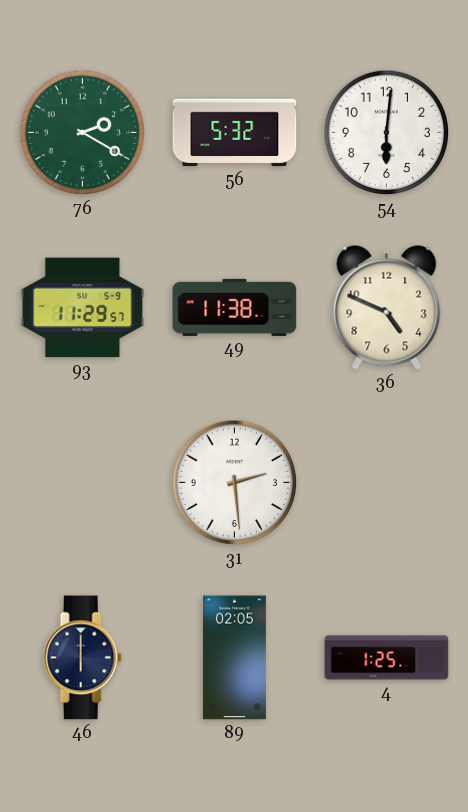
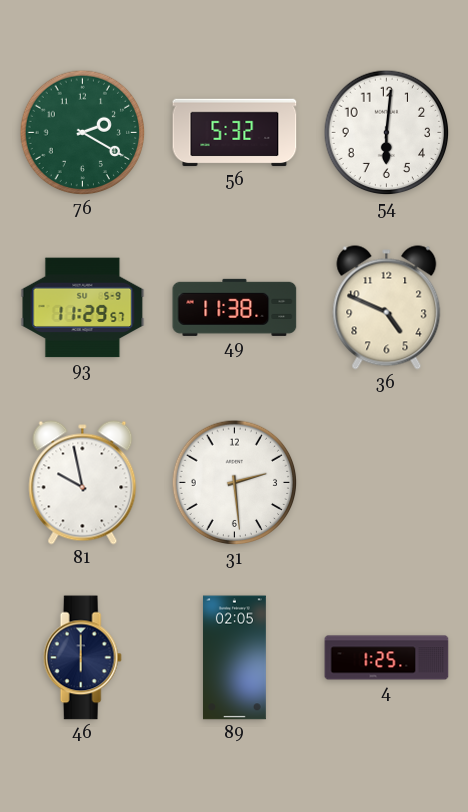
81: none -> 9:58 (83, 483)
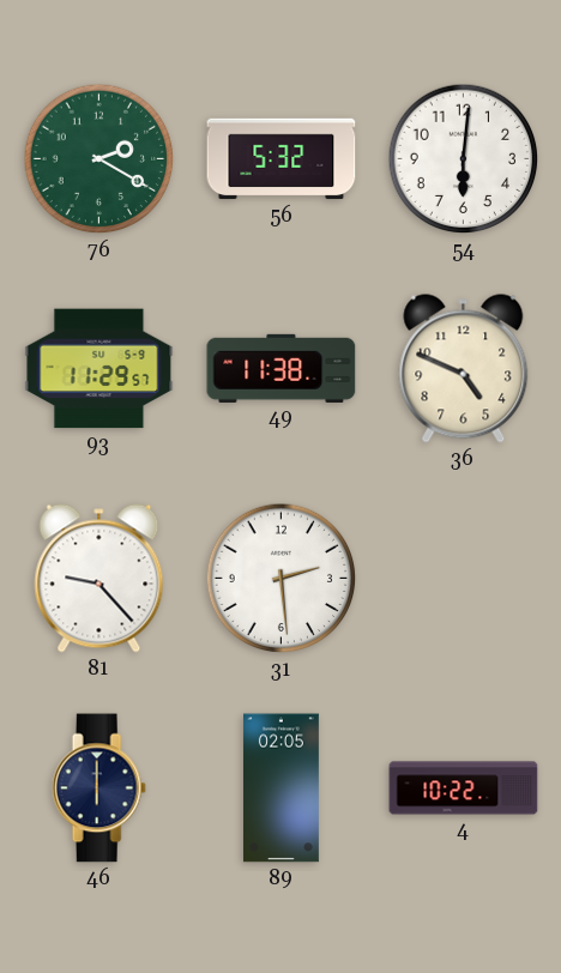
81: 9:58 -> 9:23 (99, 579)
4: 1:25 -> 10:22 (464, 788)
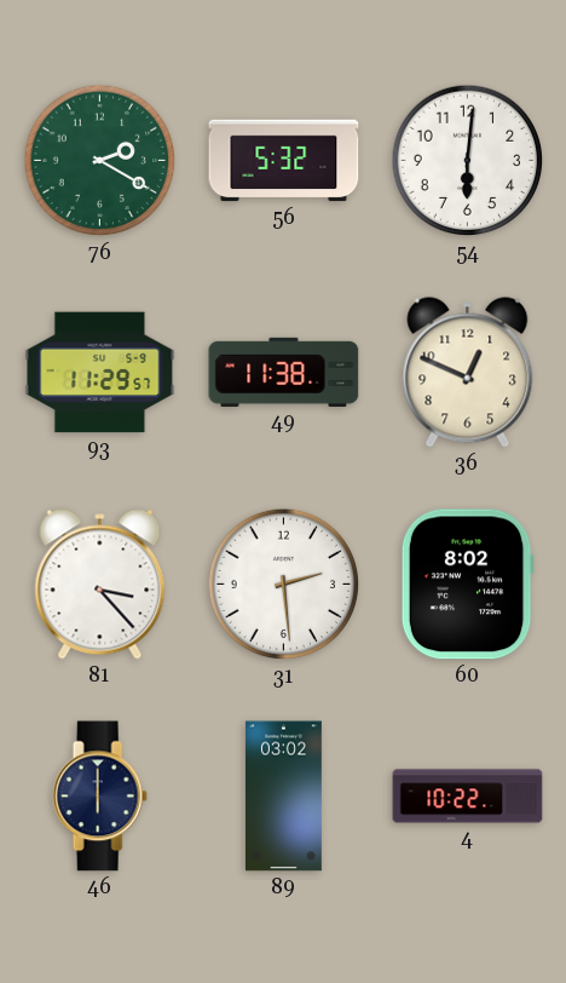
36: 4:49 -> 12:49 (468, 373)
81: 9:23 -> 3:23 (100, 585)
60: none -> 8:02 (467, 585)
89: 02:05 -> 03:02 (283, 797)
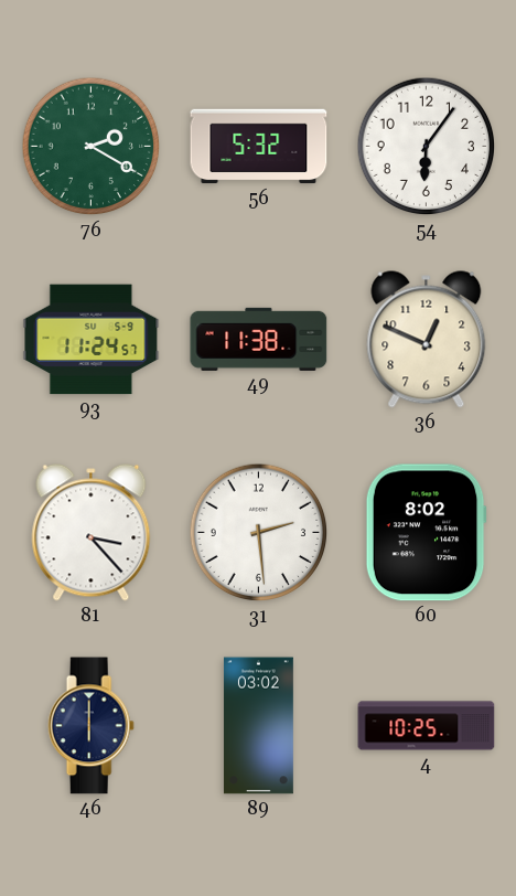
54: 6:01 -> 6:06 (427, 147)
93: 11:29 -> 11:24 (92, 340)
4: 10:22 -> 10:25 (427, 726)
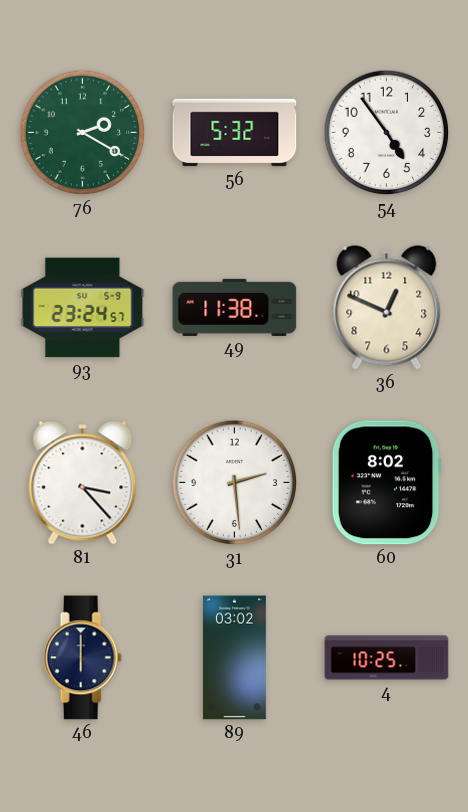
54: 6:06 -> 4:54 (387, 133)
93: 11:24 -> 23:24 (83, 308)
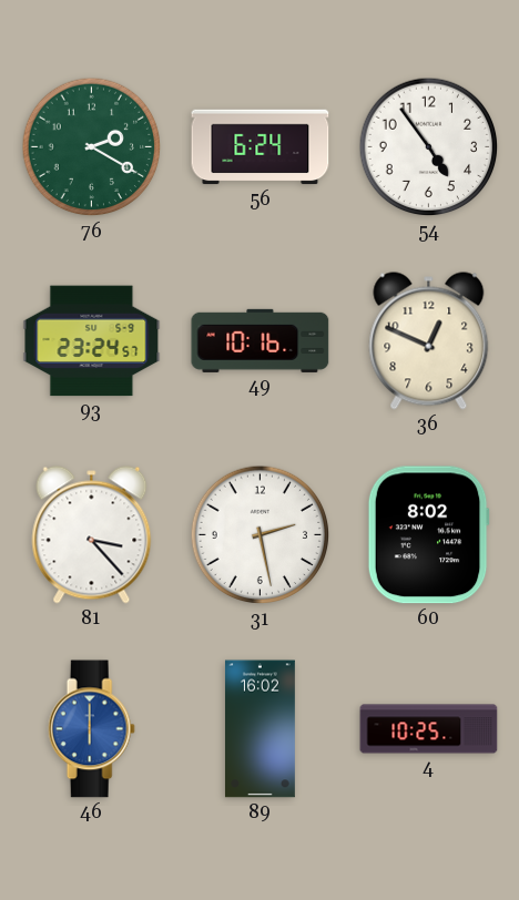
56: 5:32 -> 6:24 (261, 147)
49: 11:38 -> 10:16 (261, 340)
31: 2:29 -> 2:28 (261, 535)
46 dial: navy -> blue (91, 729)
89: 03:02 -> 16:02 (259, 729)
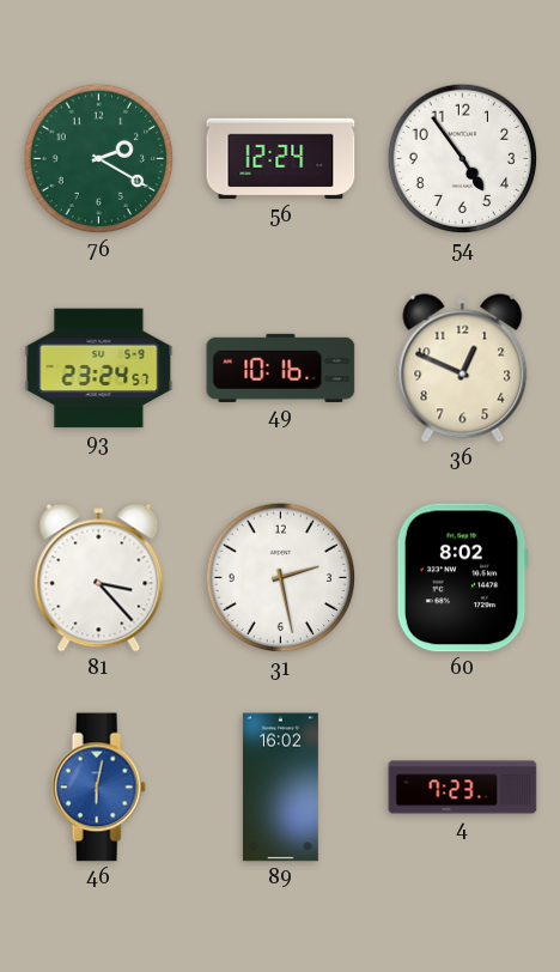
56: 6:24 -> 12:24 (281, 159)
46: 6:00 -> 6:02 (98, 788)
4: 10:25 -> 7:23 (463, 788)
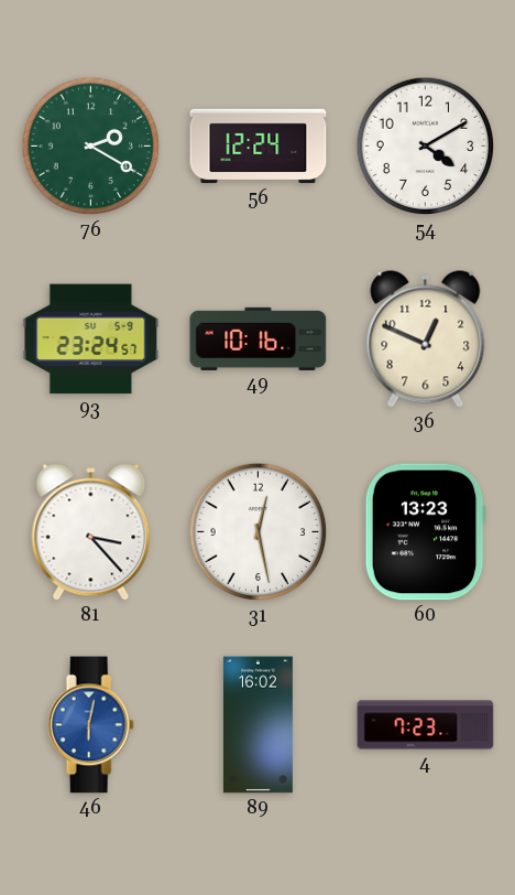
54: 4:54 -> 4:10 (426, 147)
31: 2:28 -> 12:28 (259, 532)
60: 8:02 -> 13:23 (425, 532)
